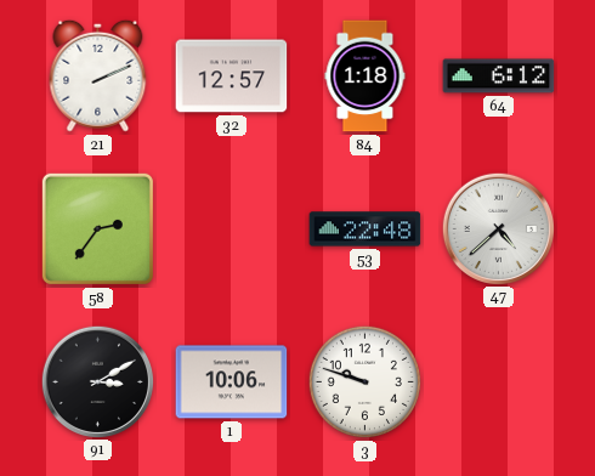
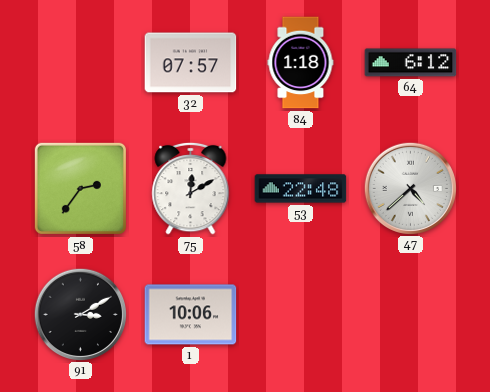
21: 2:11 -> none (98, 75)
32: 12:57 -> 07:57 (191, 63)
75: none -> 12:10 (191, 188)
3: 9:48 -> none (364, 381)
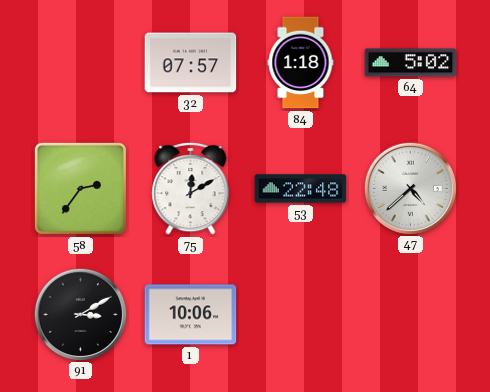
64: 6:12 -> 5:02 (411, 63)
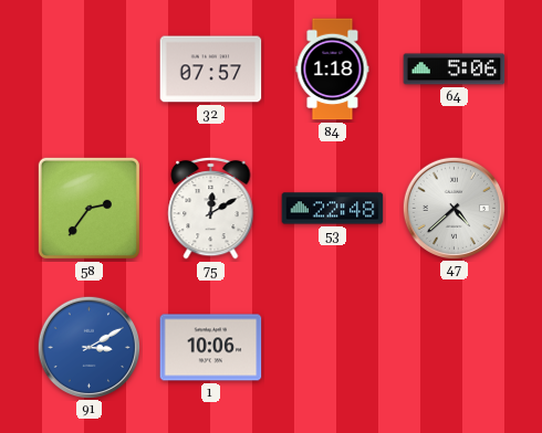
64: 5:02 -> 5:06 (455, 70)
91 dial: black -> blue (88, 347)
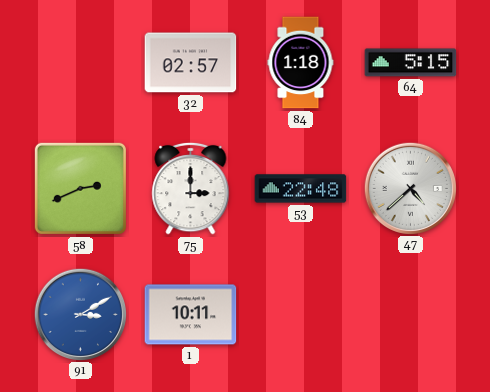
32: 07:57 -> 02:57 (191, 63)
64: 5:06 -> 5:15 (411, 63)
58: 2:36 -> 2:41 (80, 188)
75: 12:10 -> 3:00 (191, 188)
1: 10:06 -> 10:11 (191, 315)
